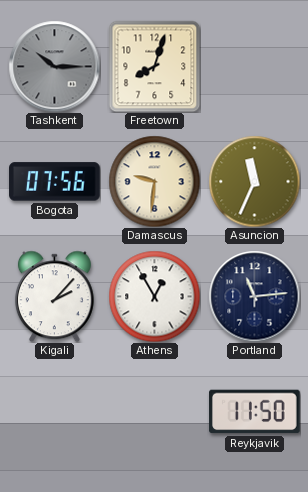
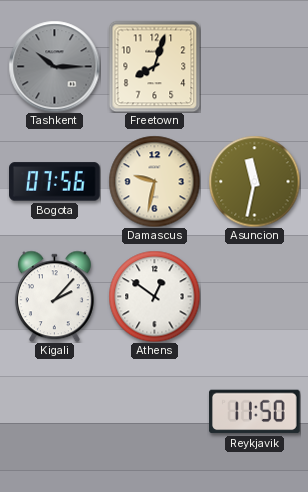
Damascus: 9:31 -> 9:32 (154, 181)
Asuncion: 11:34 -> 11:32 (254, 181)
Athens: 12:55 -> 12:51 (154, 296)
Portland: 11:14 -> none (254, 296)
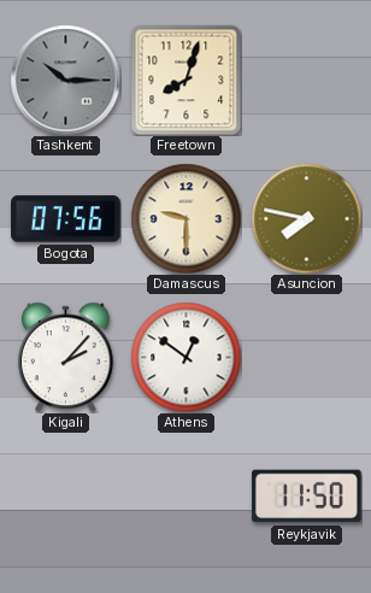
Damascus: 9:32 -> 9:30 (185, 218)
Asuncion: 11:32 -> 7:47 (306, 218)
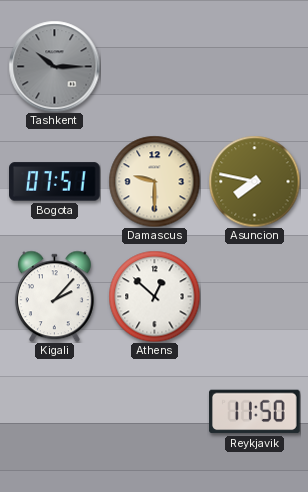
Freetown: 8:03 -> none (185, 80)
Bogota: 07:56 -> 07:51 (55, 182)
Athens: 12:51 -> 12:52 (154, 296)
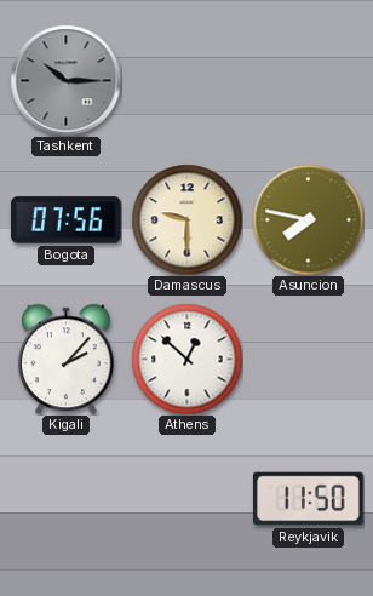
Bogota: 07:51 -> 07:56 (67, 220)
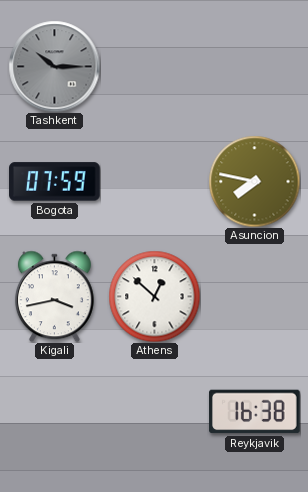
Bogota: 07:56 -> 07:59 (55, 182)
Damascus: 9:30 -> none (187, 219)
Kigali: 2:07 -> 3:43 (54, 296)
Reykjavik: 11:50 -> 16:38 (255, 412)
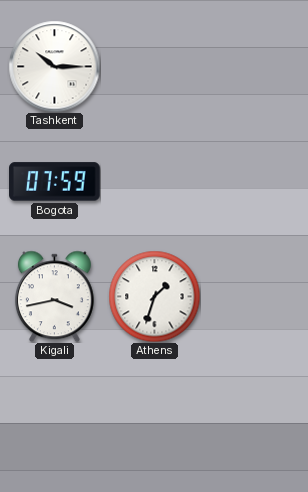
Tashkent dial: grey -> white (54, 66)
Asuncion: 7:47 -> none (254, 181)
Athens: 12:52 -> 1:33 (154, 296)
Reykjavik: 16:38 -> none (255, 412)
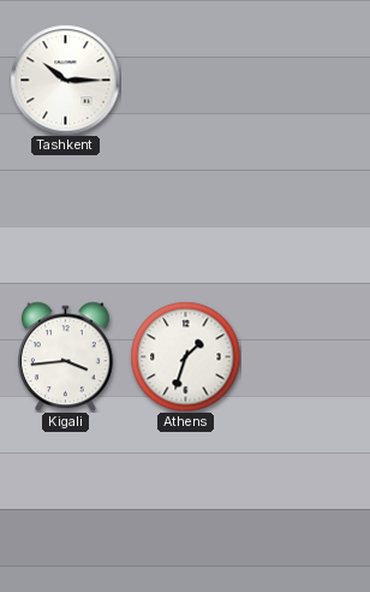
Bogota: 07:59 -> none (55, 182)
Kigali: 3:43 -> 3:44 (65, 356)
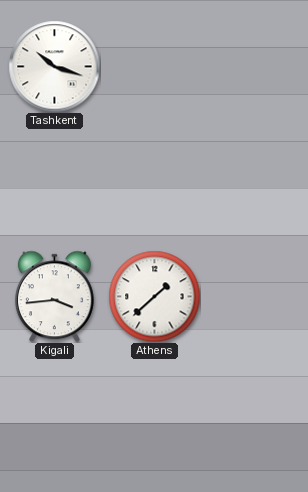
Tashkent: 10:15 -> 10:18 (54, 66)
Athens: 1:33 -> 1:38 (154, 296)
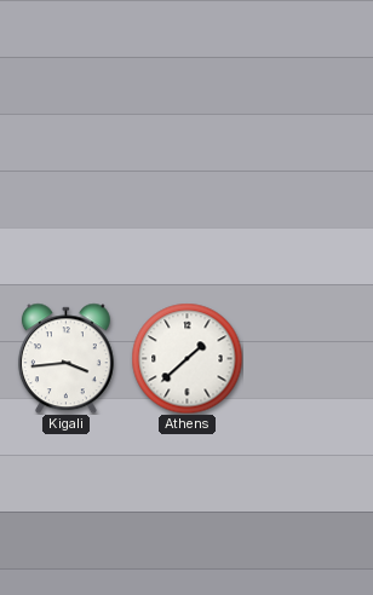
Tashkent: 10:18 -> none (54, 66)
